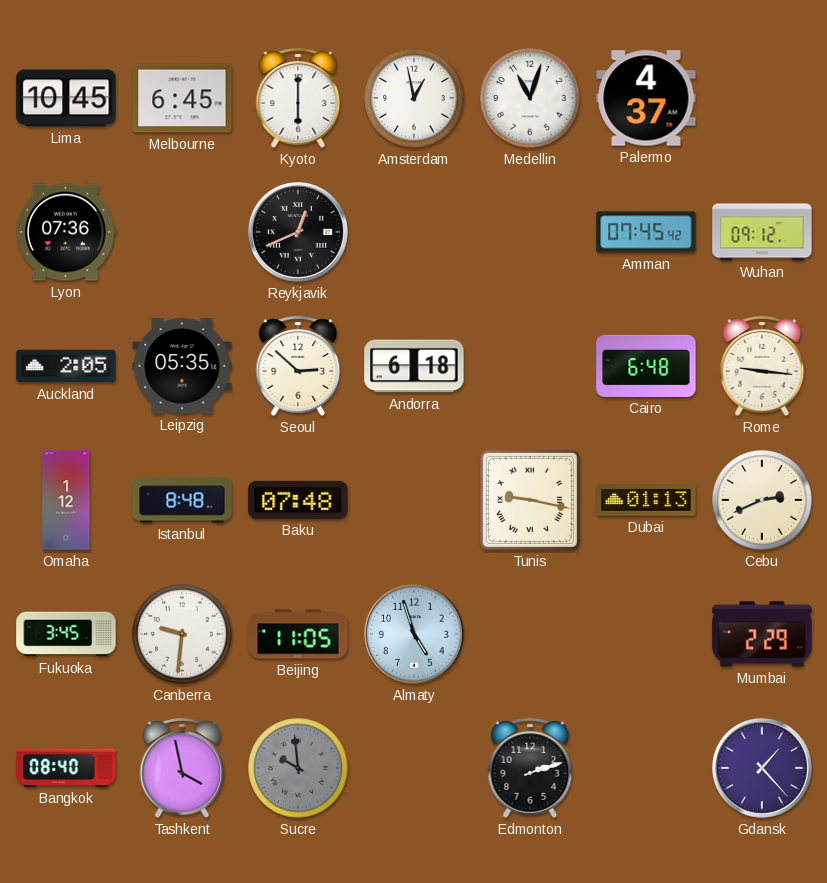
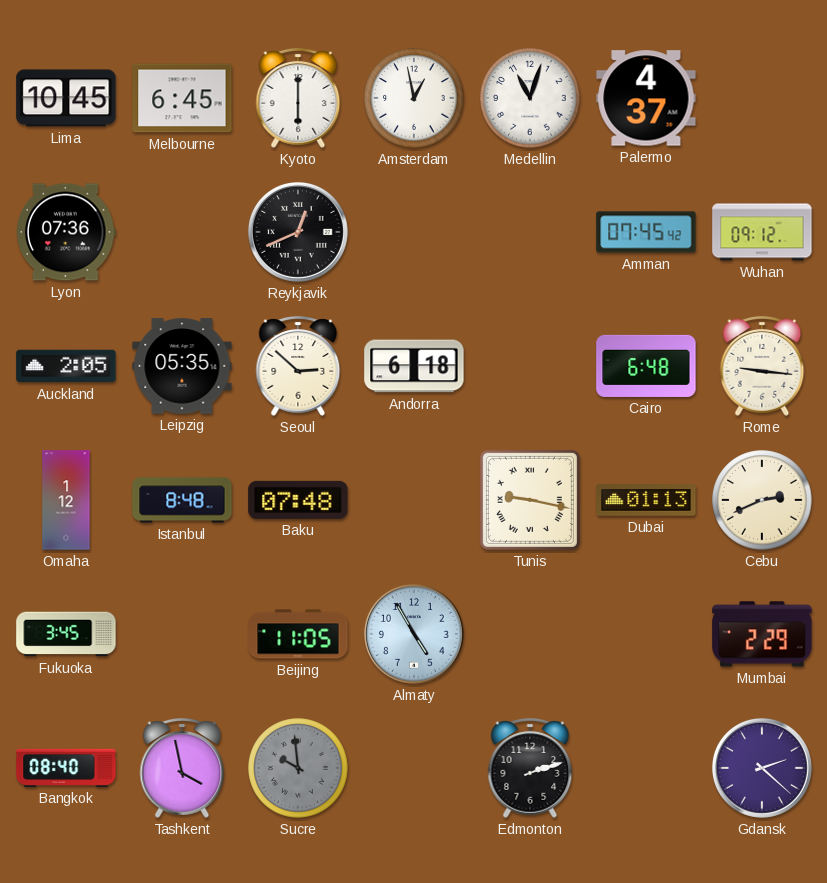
Canberra: 9:31 -> none (182, 634)
Almaty: 4:57 -> 4:55 (414, 634)
Gdansk: 1:23 -> 2:22 (762, 768)
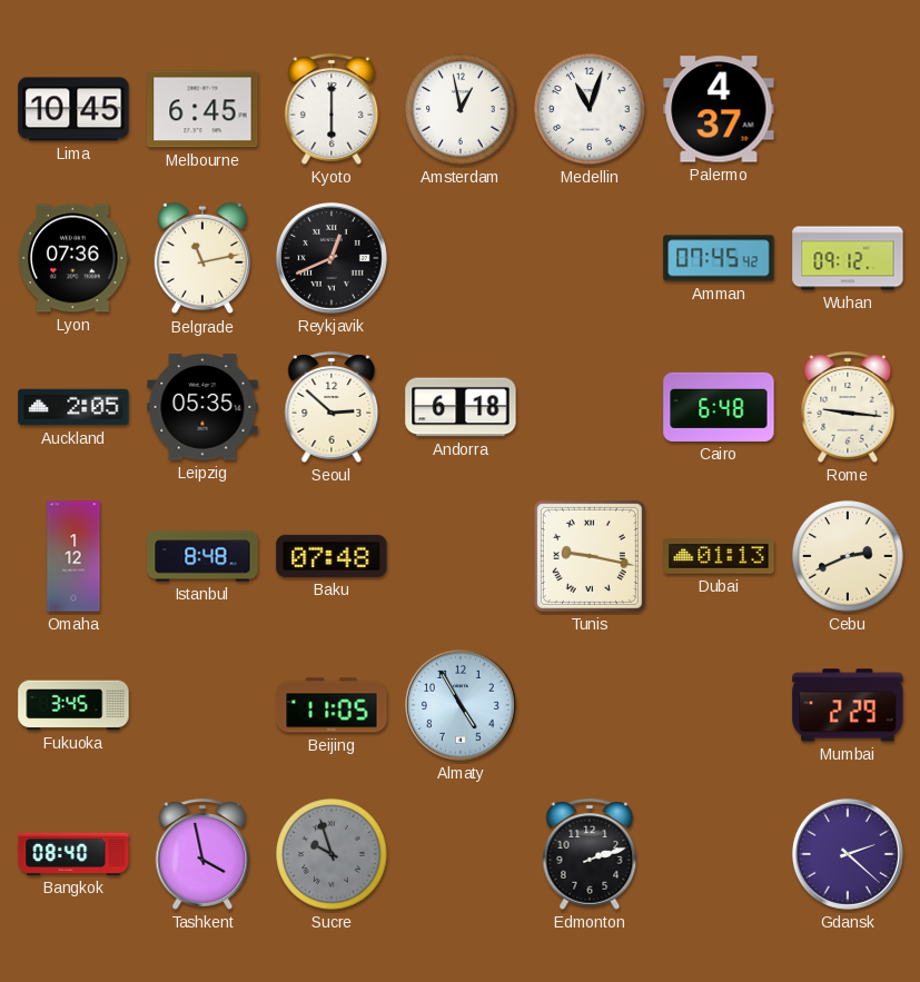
Belgrade: none -> 11:13 (202, 258)
Sucre: 9:59 -> 9:57 (332, 854)
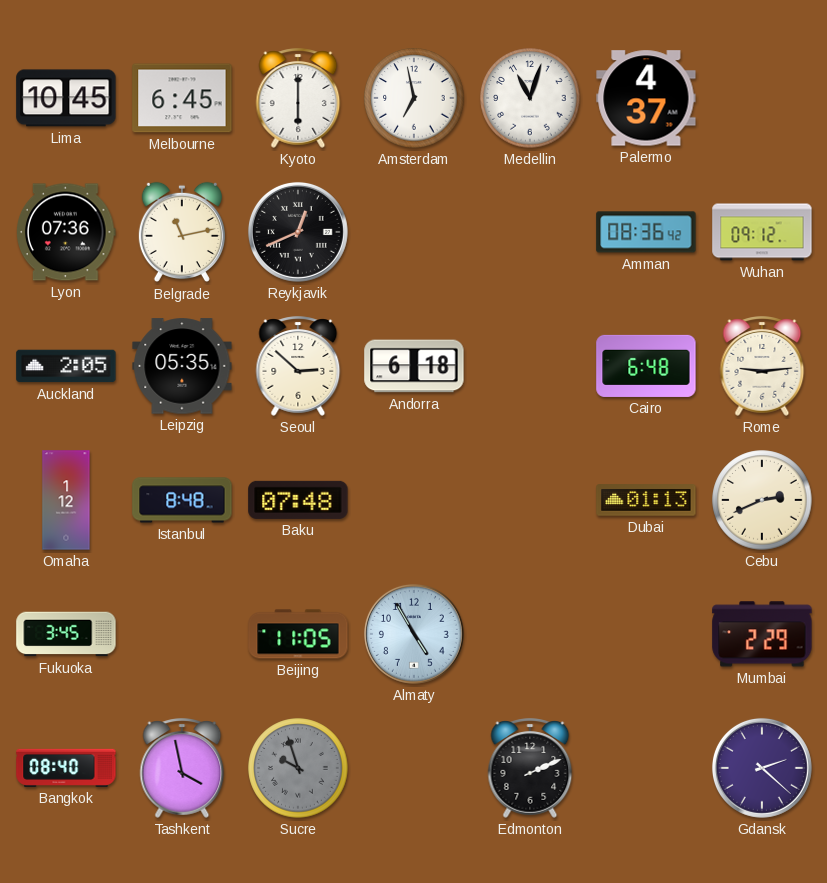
Amsterdam: 12:58 -> 6:58 (414, 98)
Amman: 07:45 -> 08:36 (646, 232)
Rome: 9:16 -> 9:14 (762, 366)
Tunis: 9:17 -> none (590, 556)
Edmonton: 2:12 -> 2:11 (530, 768)
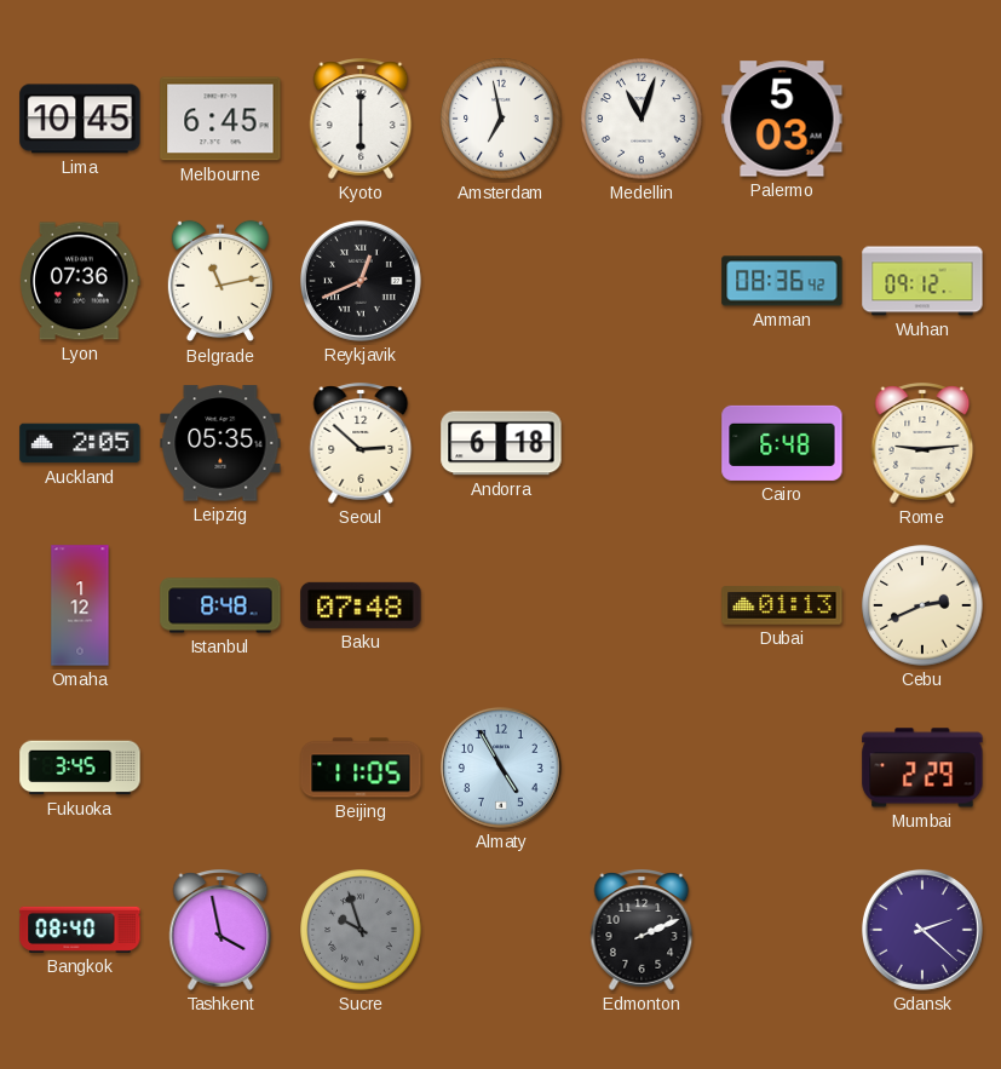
Palermo: 4:37 -> 5:03 (782, 119)
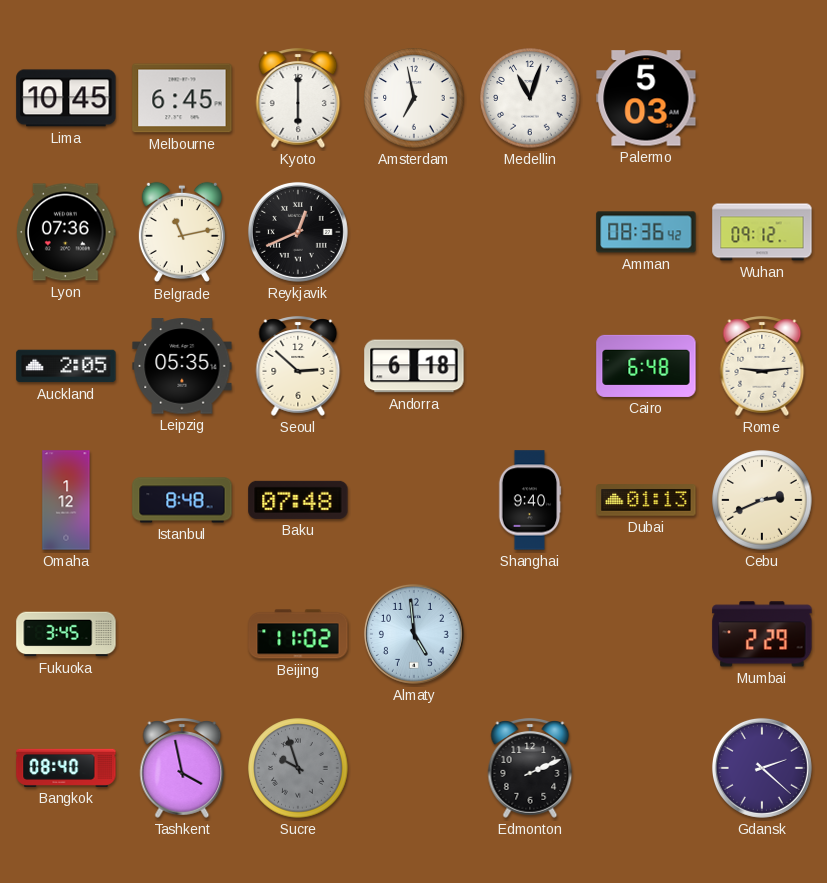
Shanghai: none -> 9:40 (530, 500)
Beijing: 11:05 -> 11:02 (298, 634)
Almaty: 4:55 -> 4:59 (414, 634)
